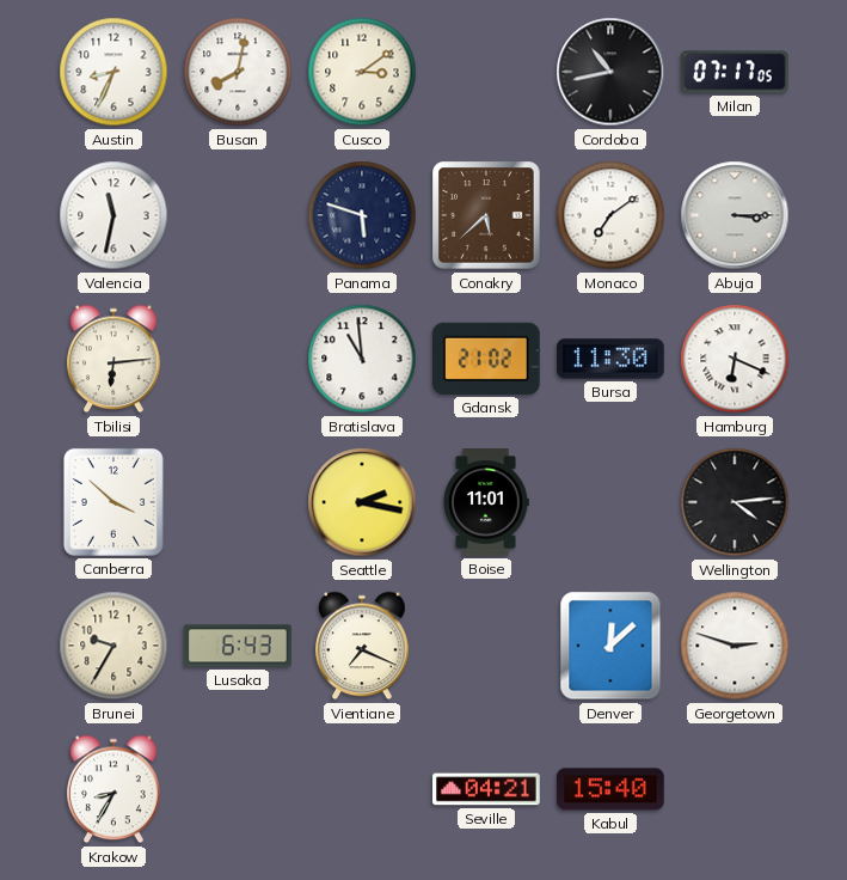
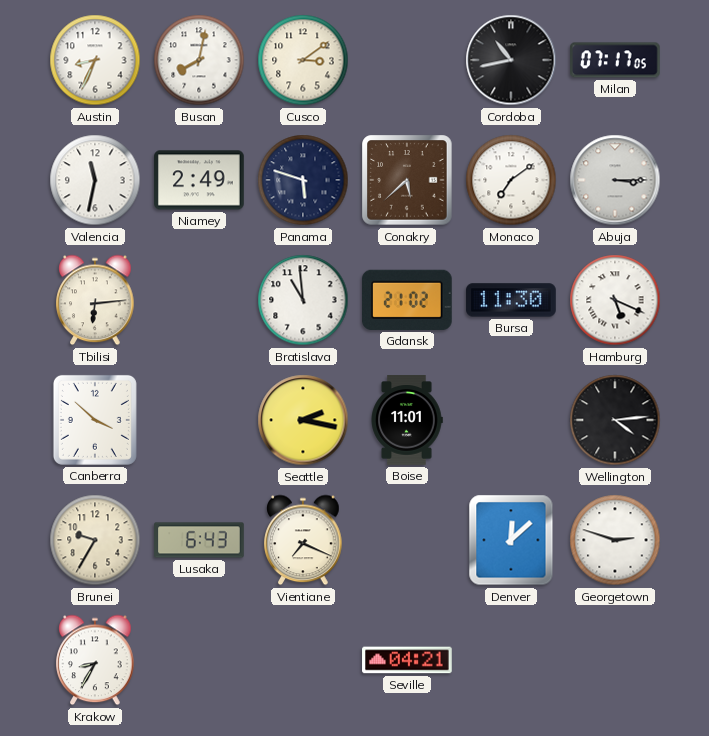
Niamey: none -> 2:49 (199, 180)
Hamburg: 6:19 -> 5:19 (615, 300)
Kabul: 15:40 -> none (610, 789)
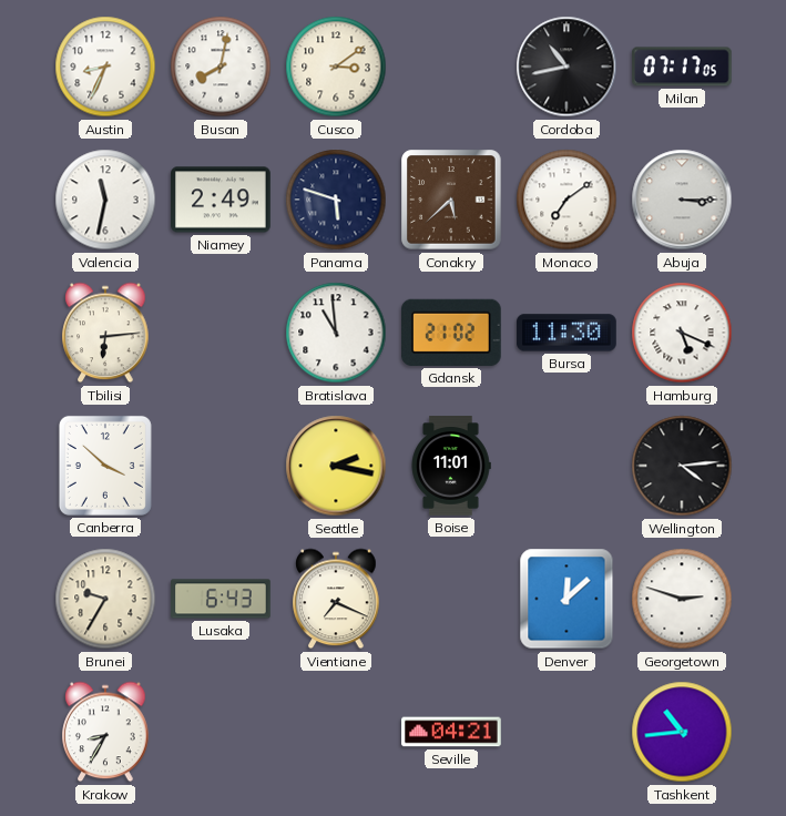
Tashkent: none -> 10:44 (682, 732)
